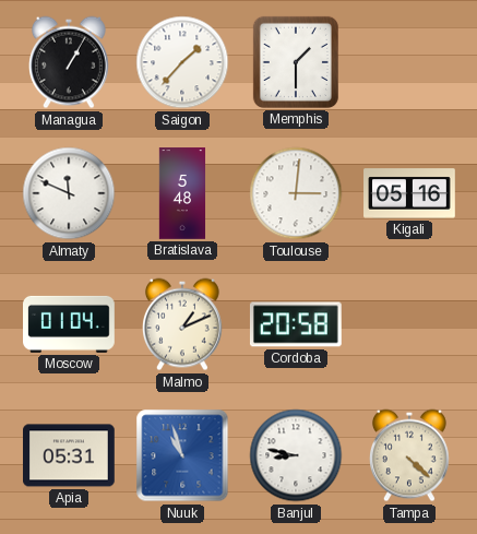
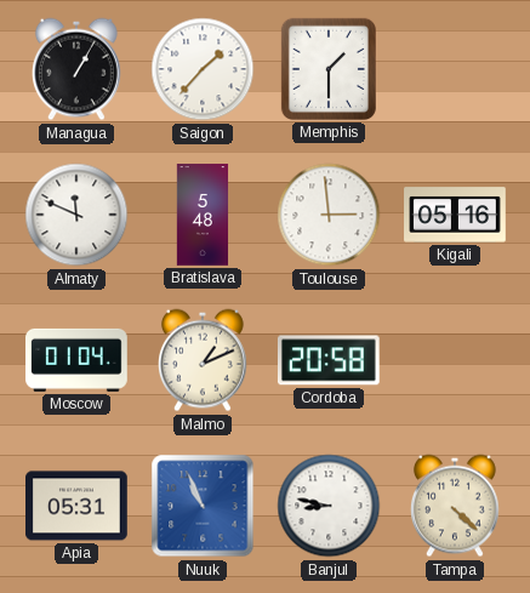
Toulouse: 3:01 -> 2:59 (329, 215)
Nuuk: 10:57 -> 10:56 (203, 506)
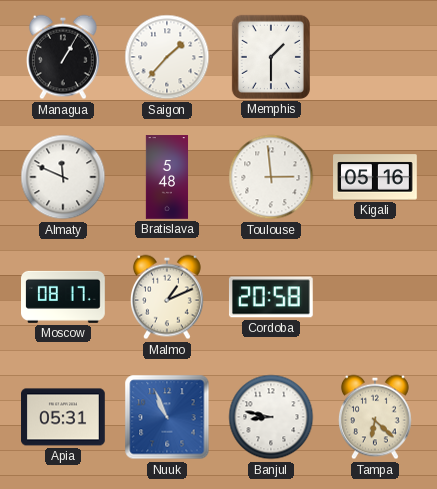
Moscow: 01:04 -> 08:17 (64, 297)
Tampa: 4:22 -> 6:22 (376, 417)
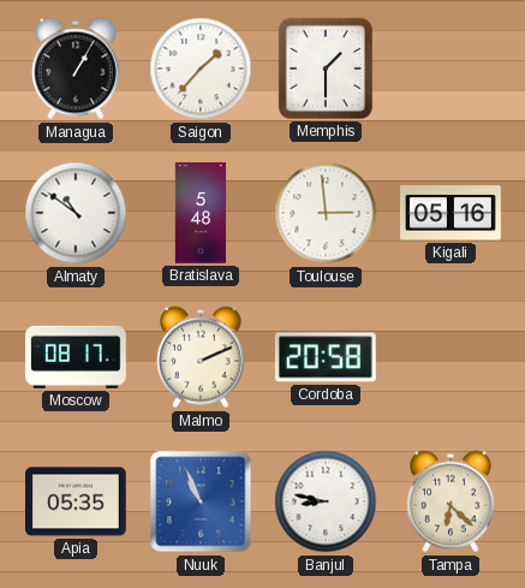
Almaty: 11:49 -> 10:51 (76, 213)
Malmo: 1:11 -> 2:11 (202, 357)
Apia: 05:31 -> 05:35 (77, 501)
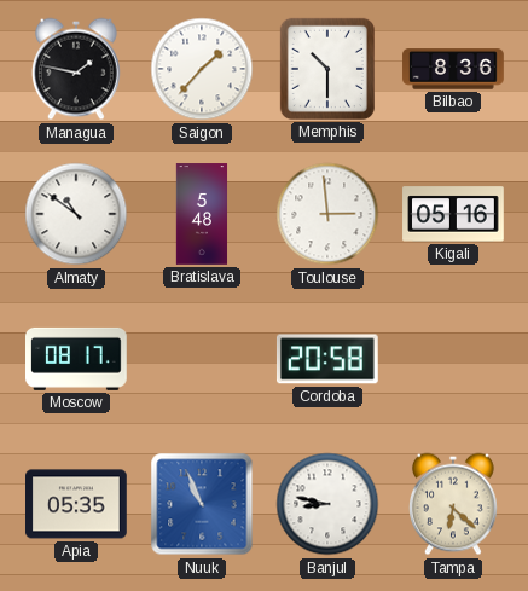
Managua: 1:05 -> 1:47 (77, 69)
Memphis: 1:30 -> 10:30 (327, 69)
Bilbao: none -> 8:36 (453, 69)
Malmo: 2:11 -> none (202, 357)
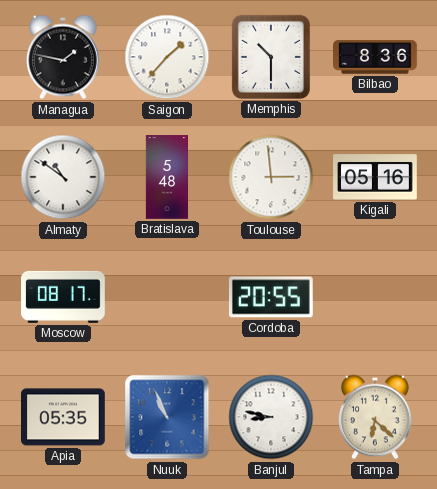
Cordoba: 20:58 -> 20:55 (271, 297)
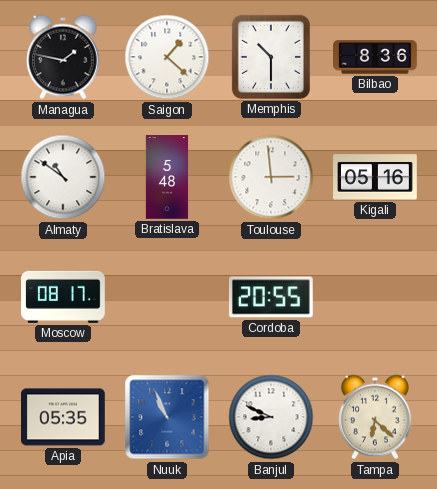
Saigon: 1:37 -> 1:22 (167, 57)
Banjul: 8:47 -> 8:49 (271, 417)
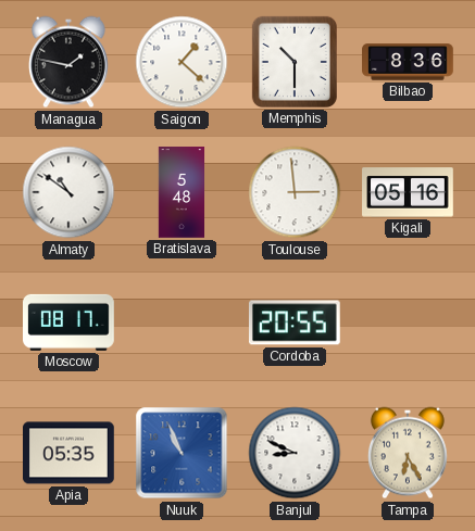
Tampa: 6:22 -> 6:25 (409, 453)
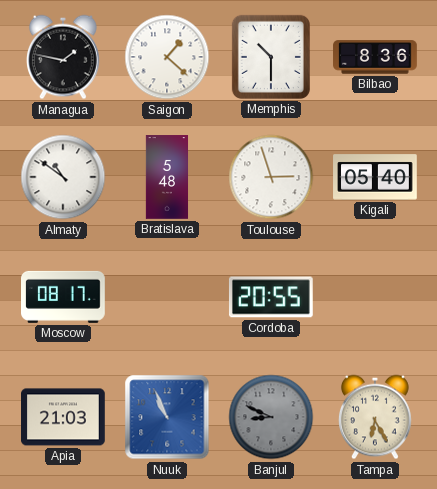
Toulouse: 2:59 -> 2:57 (271, 177)
Kigali: 05:16 -> 05:40 (375, 177)
Apia: 05:35 -> 21:03 (64, 417)
Banjul dial: white -> grey (271, 417)
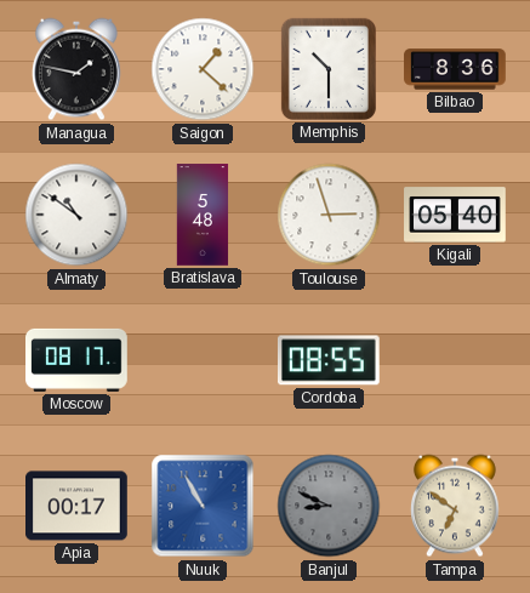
Cordoba: 20:55 -> 08:55 (329, 360)
Apia: 21:03 -> 00:17 (78, 506)
Nuuk: 10:56 -> 10:55 (203, 506)
Tampa: 6:25 -> 6:51 (456, 506)
